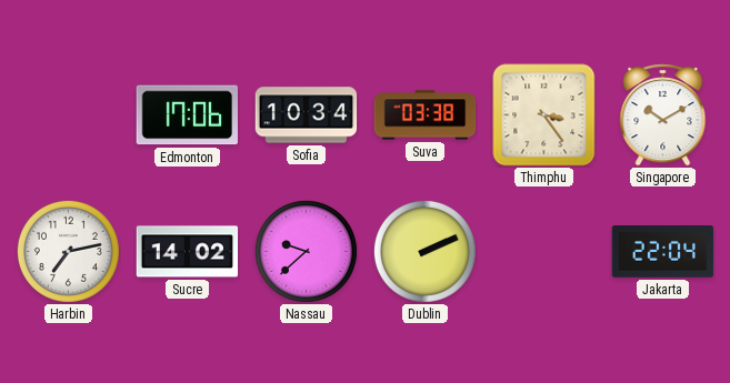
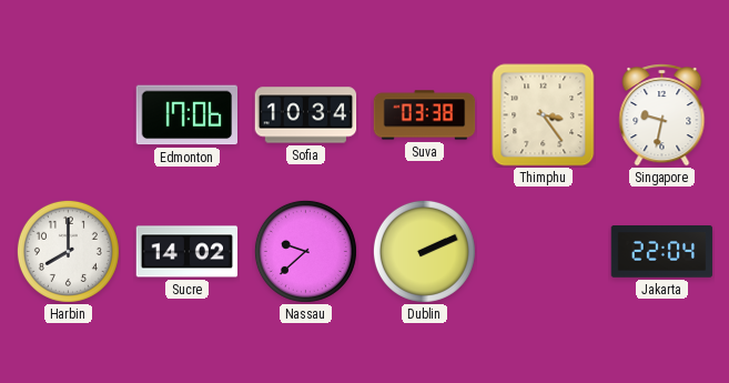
Singapore: 10:10 -> 9:32 (662, 115)
Harbin: 7:13 -> 8:00 (68, 251)
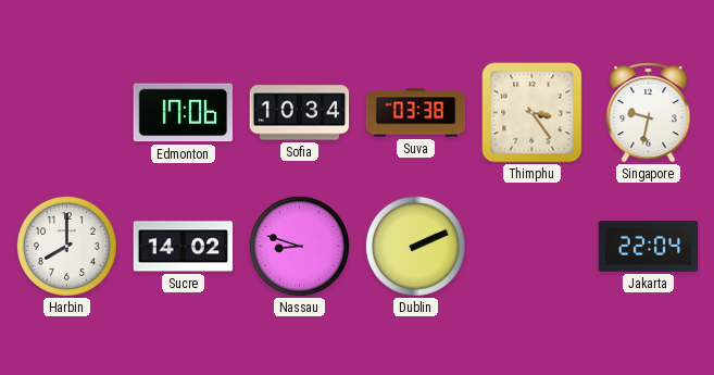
Nassau: 9:38 -> 8:48 (299, 246)
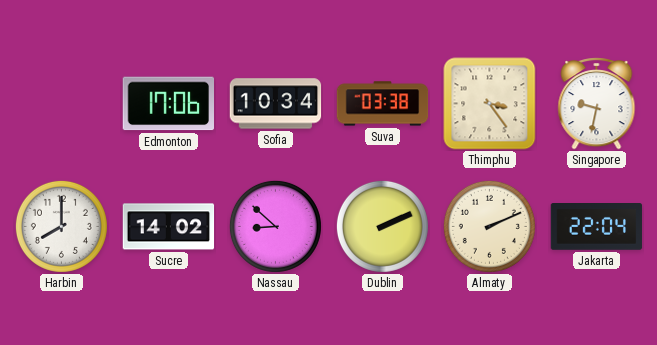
Nassau: 8:48 -> 8:52 (275, 226)
Almaty: none -> 2:11 (489, 226)
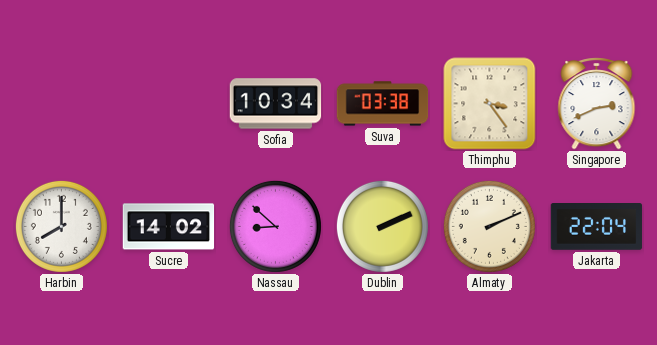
Edmonton: 17:06 -> none (168, 104)
Singapore: 9:32 -> 2:41 (597, 104)
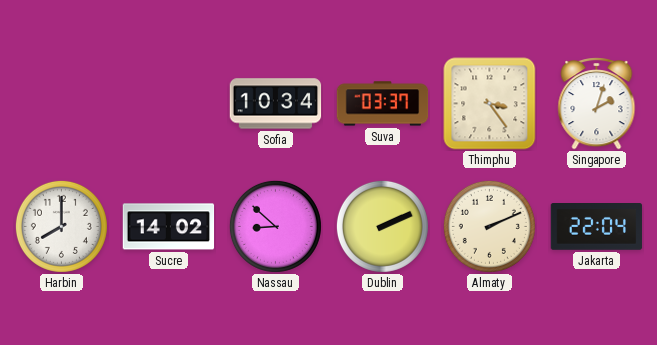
Suva: 03:38 -> 03:37 (383, 104)
Singapore: 2:41 -> 2:03 (597, 104)
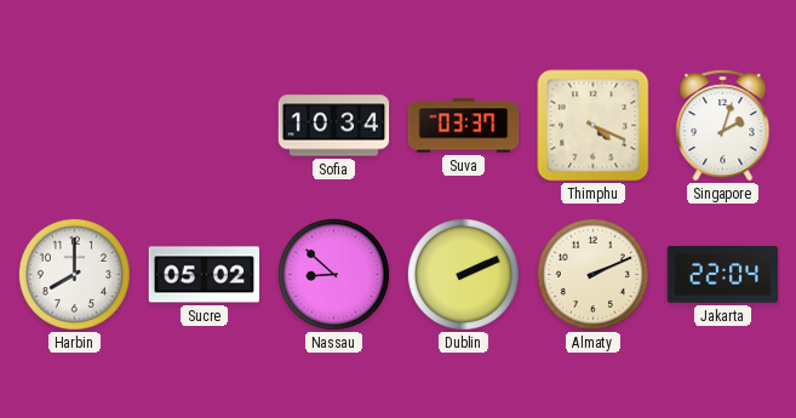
Thimphu: 3:24 -> 4:19 (594, 126)
Sucre: 14:02 -> 05:02 (205, 275)
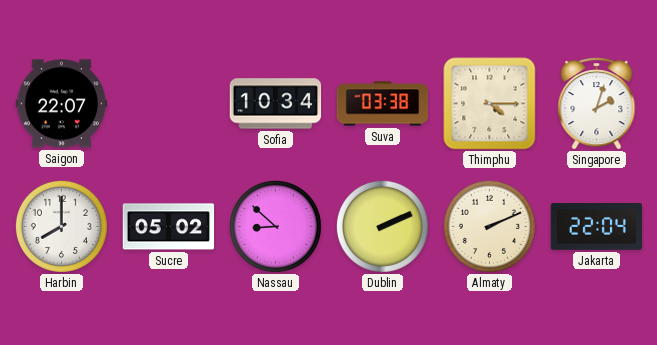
Saigon: none -> 22:07 (62, 104)
Suva: 03:37 -> 03:38 (383, 104)
Thimphu: 4:19 -> 4:15 (490, 104)
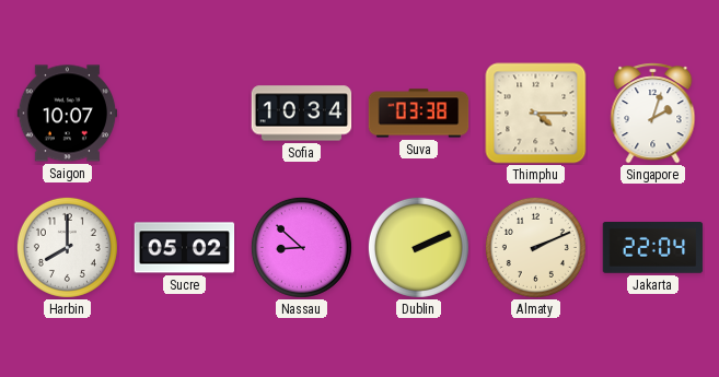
Saigon: 22:07 -> 10:07 (68, 114)
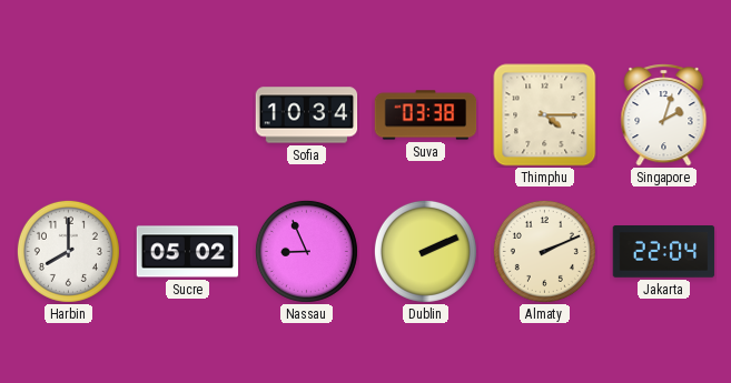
Saigon: 10:07 -> none (68, 114)
Nassau: 8:52 -> 8:56 (306, 251)
